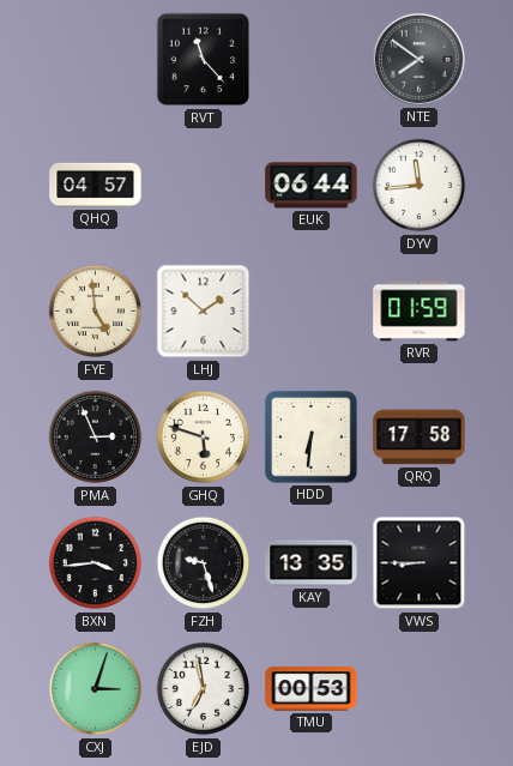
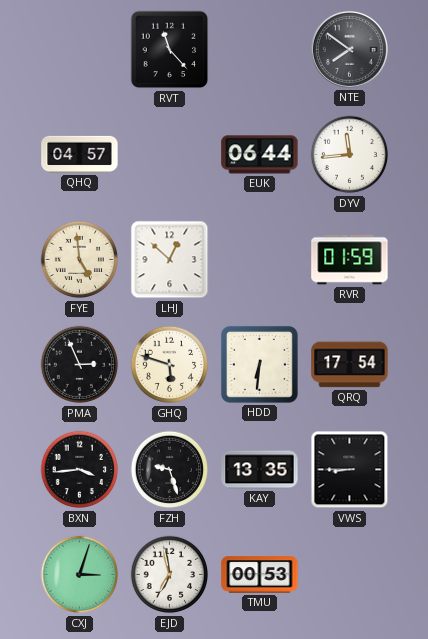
LHJ: 1:52 -> 12:52 (170, 260)
QRQ: 17:58 -> 17:54 (350, 365)
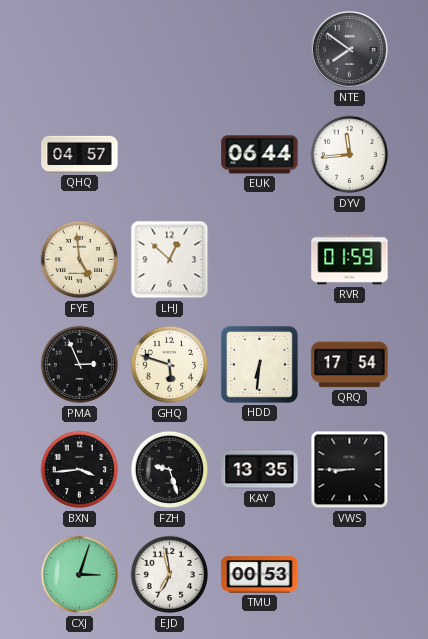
RVT: 11:23 -> none (170, 50)
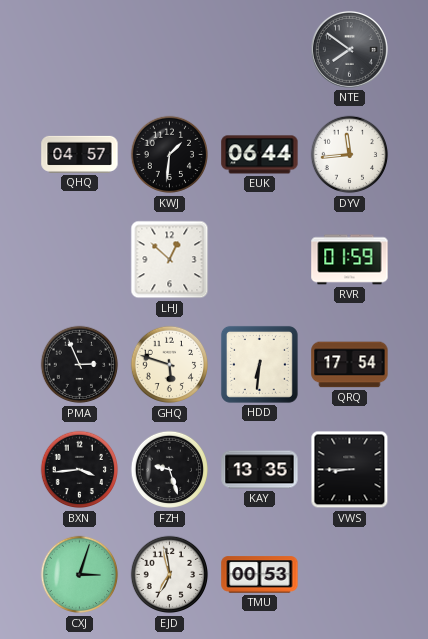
KWJ: none -> 1:31 (170, 155)
FYE: 4:59 -> none (80, 260)
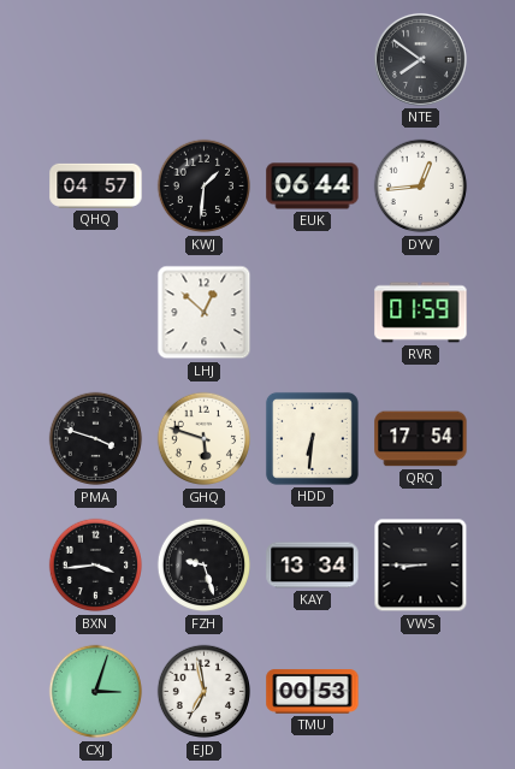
DYV: 11:44 -> 12:44 (421, 187)
PMA: 2:56 -> 3:48 (96, 439)
KAY: 13:35 -> 13:34 (313, 566)
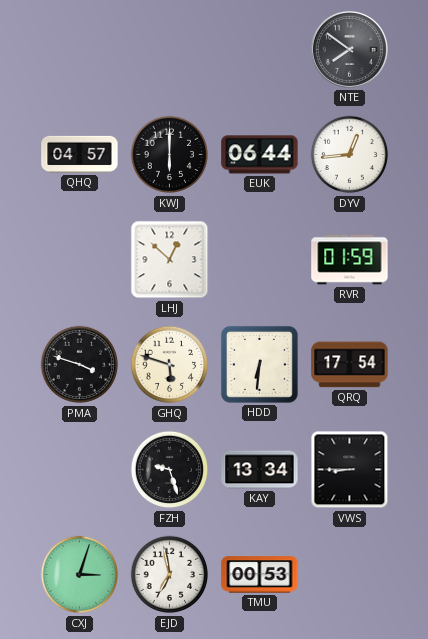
KWJ: 1:31 -> 6:00 (170, 155)
BXN: 3:44 -> none (96, 566)
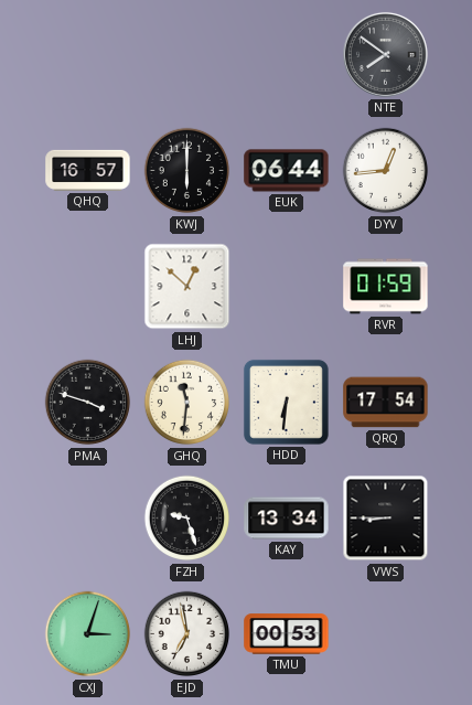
QHQ: 04:57 -> 16:57 (88, 170)
GHQ: 5:48 -> 11:31 (187, 403)
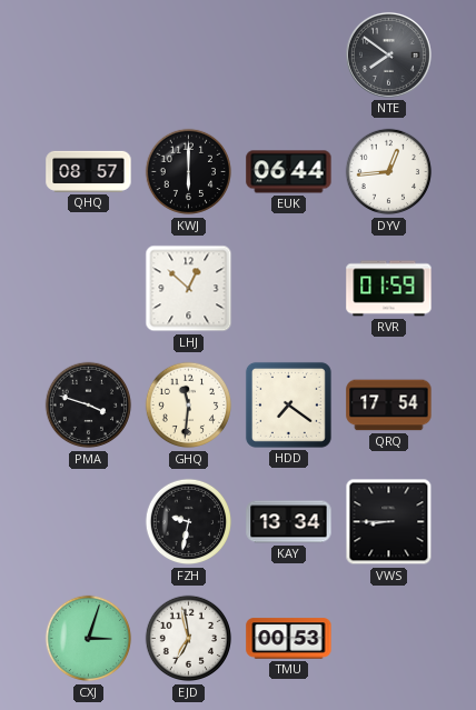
QHQ: 16:57 -> 08:57 (89, 171)
HDD: 6:31 -> 7:21 (288, 404)
FZH: 9:27 -> 9:32 (189, 522)
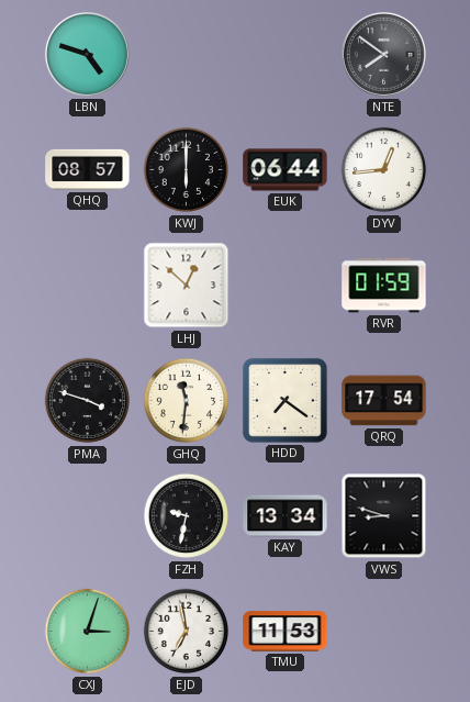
LBN: none -> 4:48 (87, 54)
VWS: 8:45 -> 8:48 (384, 516)
TMU: 00:53 -> 11:53 (286, 632)
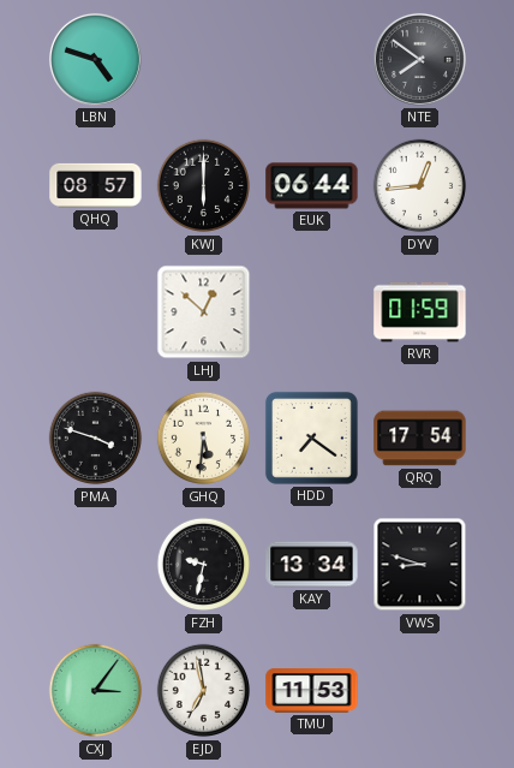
GHQ: 11:31 -> 5:31 (204, 439)
CXJ: 3:03 -> 3:06 (96, 691)
